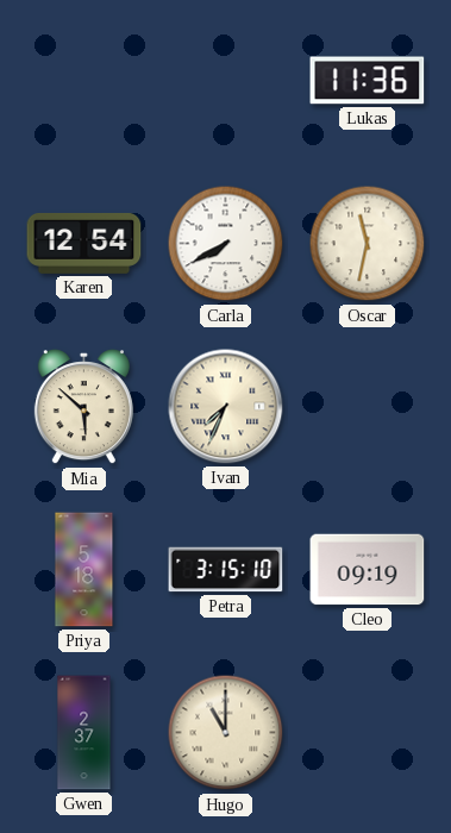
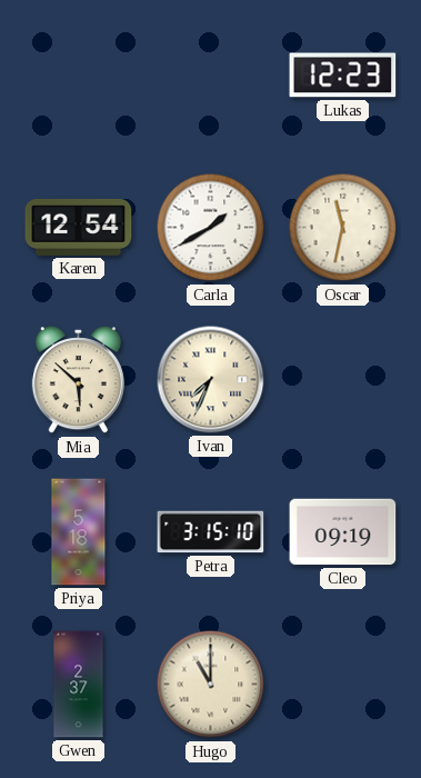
Lukas: 11:36 -> 12:23 (343, 76)
Carla: 7:40 -> 1:40 (211, 228)
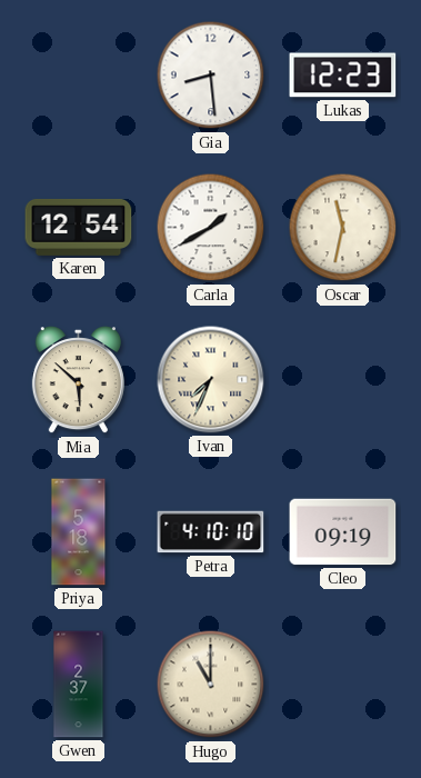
Gia: none -> 8:29 (211, 76)
Petra: 3:15 -> 4:10 (211, 532)
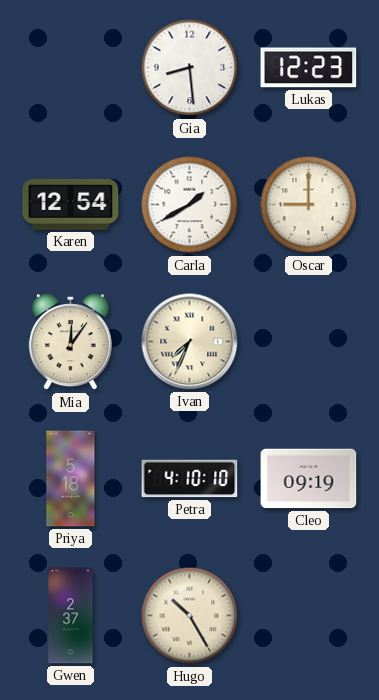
Oscar: 11:32 -> 9:00 (309, 205)
Mia: 5:52 -> 12:06 (70, 342)
Hugo: 11:00 -> 10:25 (190, 616)
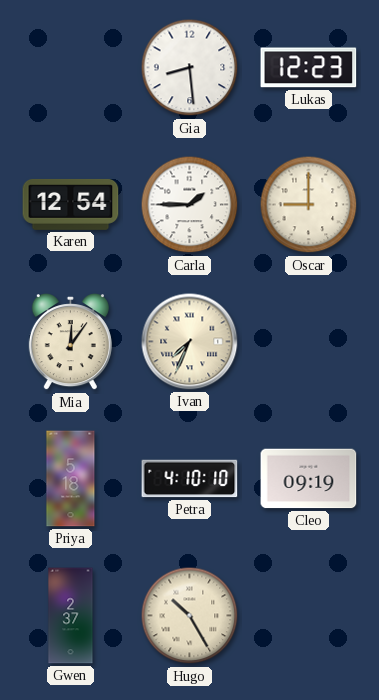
Carla: 1:40 -> 1:45 (190, 205)
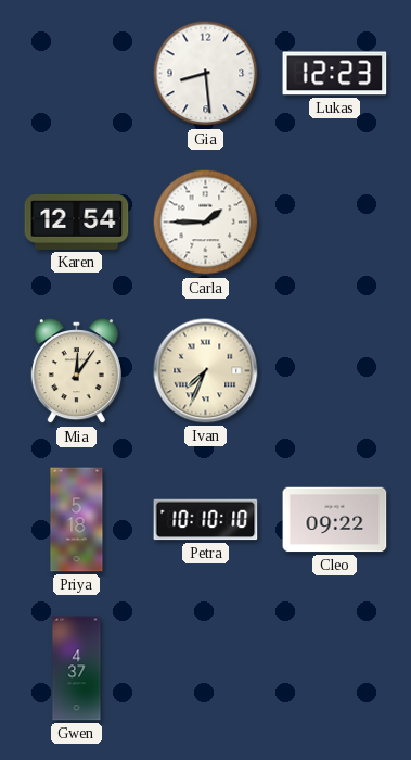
Oscar: 9:00 -> none (309, 205)
Petra: 4:10 -> 10:10 (206, 520)
Cleo: 09:19 -> 09:22 (335, 520)
Gwen: 2:37 -> 4:37 (77, 669)
Hugo: 10:25 -> none (190, 616)
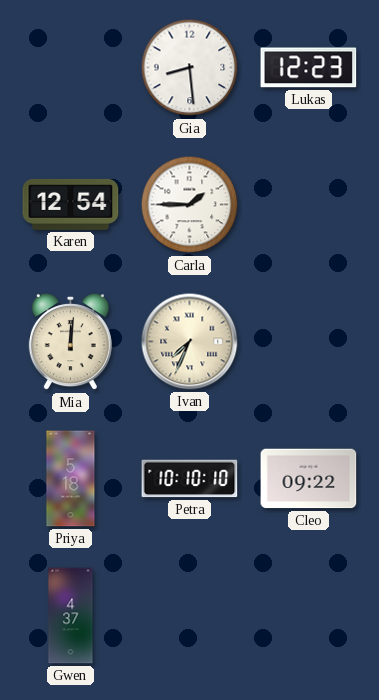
Mia: 12:06 -> 12:01 (70, 342)
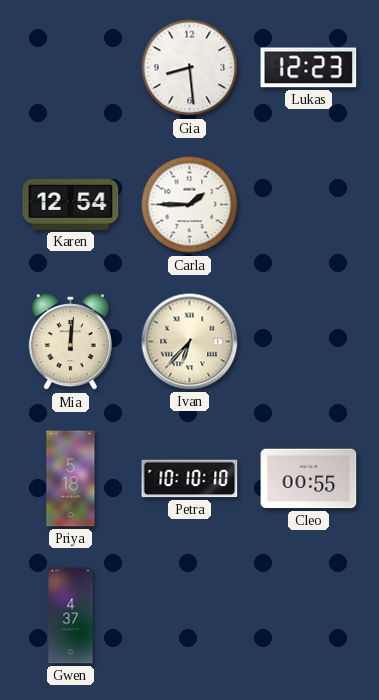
Ivan: 7:34 -> 6:37 (190, 342)
Cleo: 09:22 -> 00:55 (309, 479)
